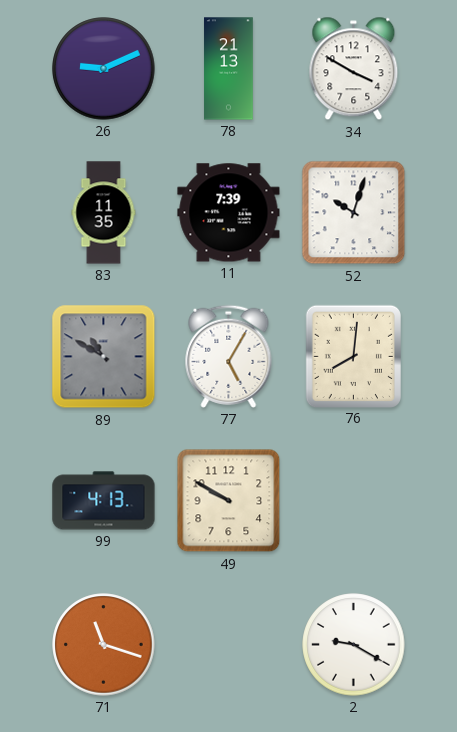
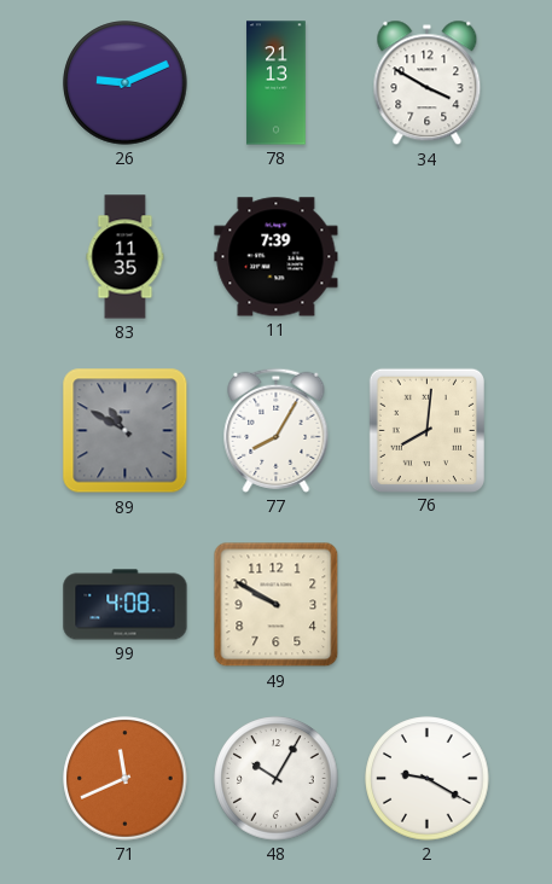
52: 10:03 -> none (354, 213)
77: 5:05 -> 8:05 (277, 430)
99: 4:13 -> 4:08 (126, 605)
71: 11:18 -> 11:41 (126, 779)
48: none -> 10:05 (277, 779)
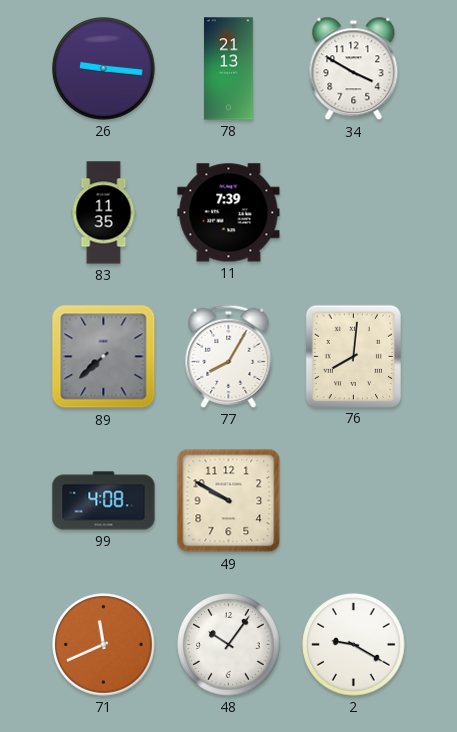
26: 9:11 -> 9:16 (104, 69)
89: 10:50 -> 7:38 (104, 357)
48: 10:05 -> 10:06 (229, 645)
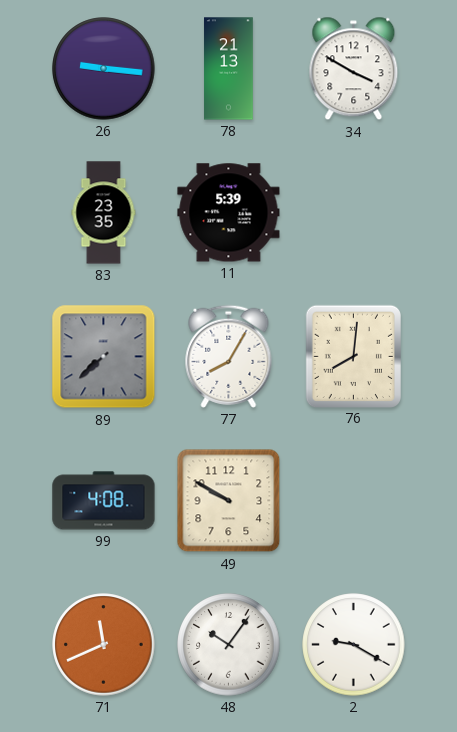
83: 11:35 -> 23:35 (104, 213)
11: 7:39 -> 5:39 (229, 213)
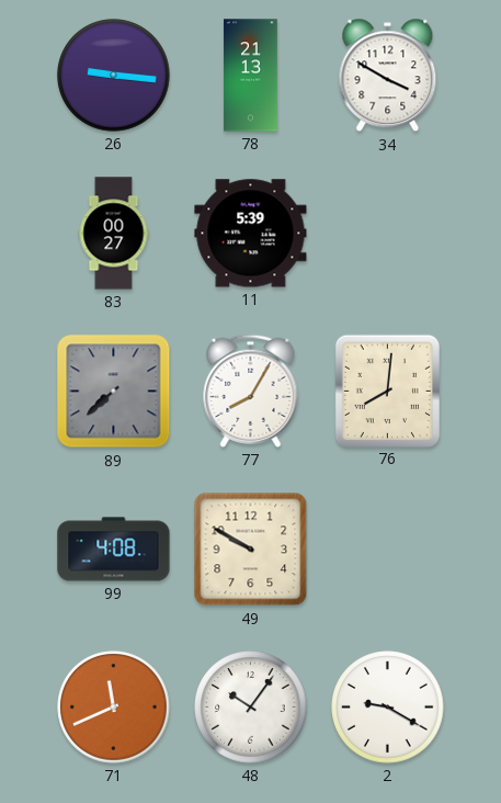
83: 23:35 -> 00:27 (114, 234)
